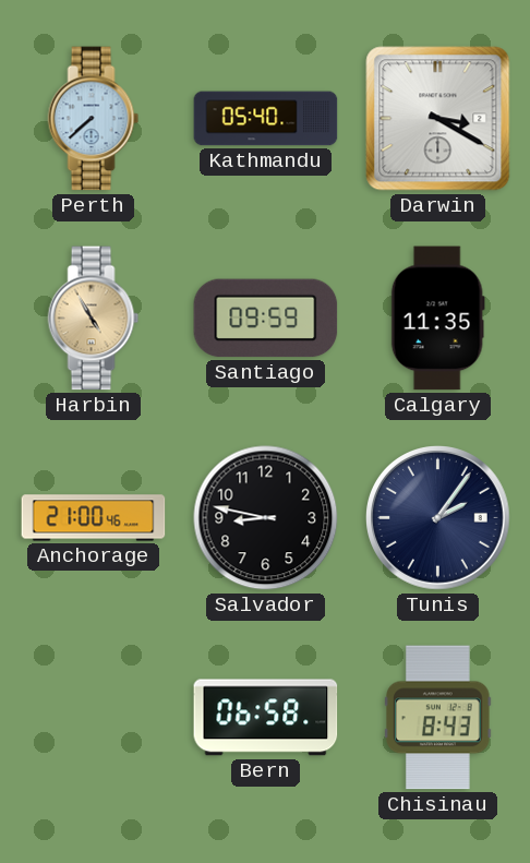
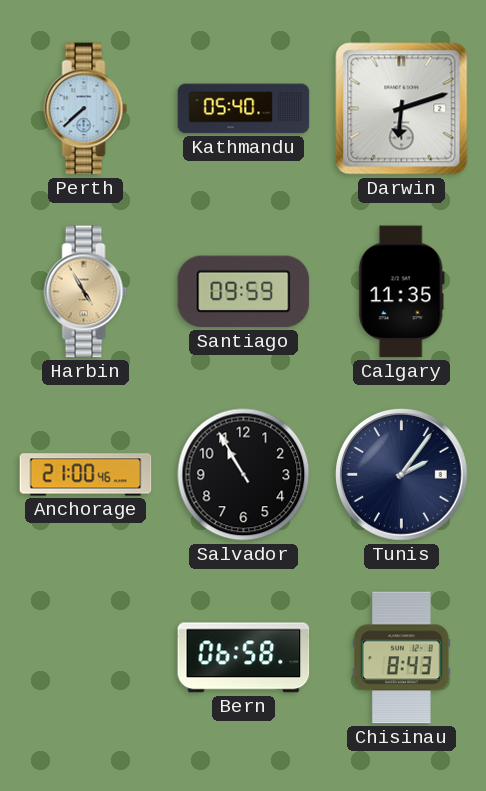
Darwin: 3:20 -> 6:12 (402, 109)
Salvador: 8:47 -> 10:55 (244, 475)
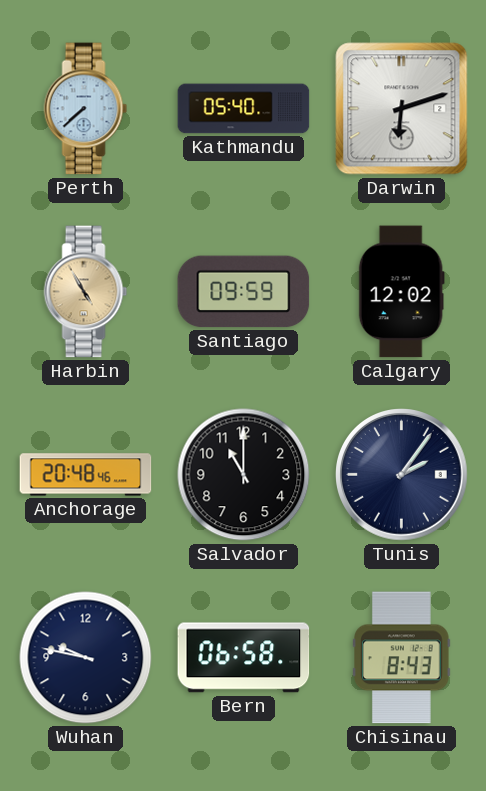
Calgary: 11:35 -> 12:02 (401, 292)
Anchorage: 21:00 -> 20:48 (86, 475)
Salvador: 10:55 -> 11:00 (244, 475)
Wuhan: none -> 9:47 (86, 658)
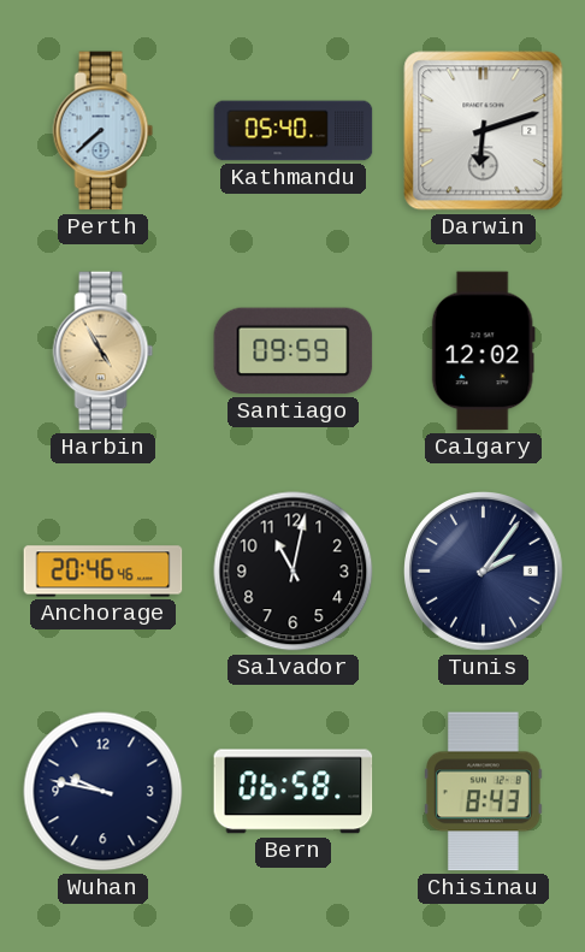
Anchorage: 20:48 -> 20:46 (104, 572)
Salvador: 11:00 -> 11:02 (294, 572)
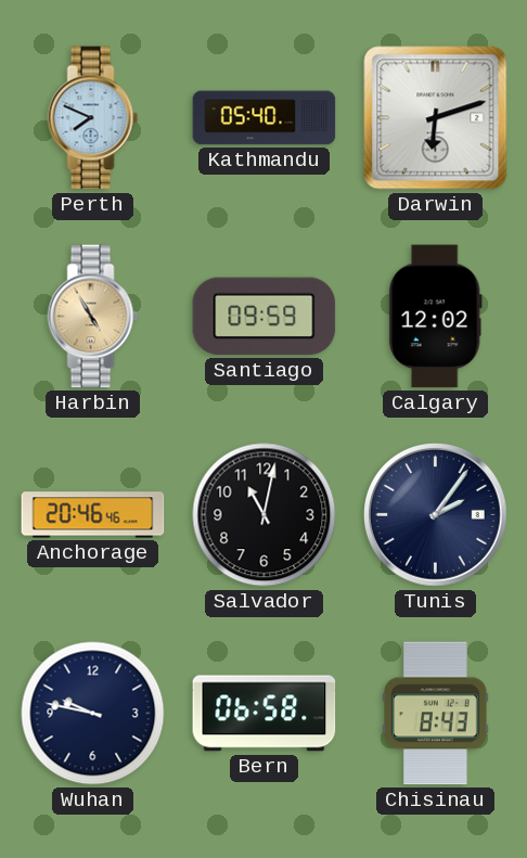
Perth: 7:38 -> 7:49 (93, 118)
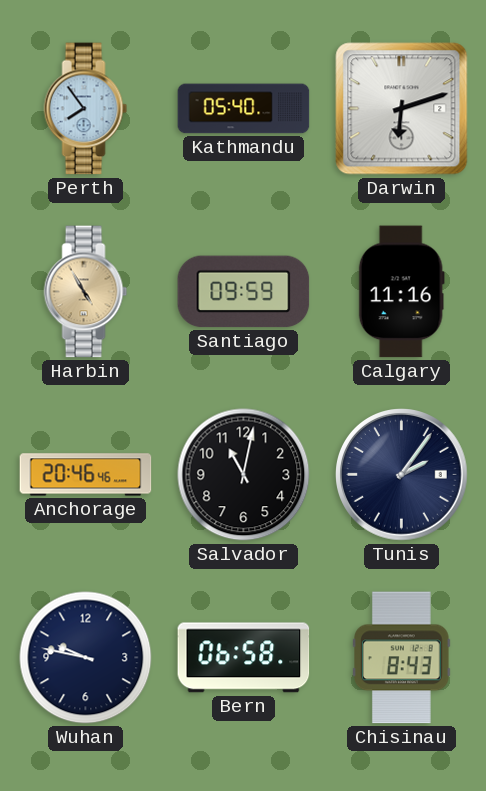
Perth: 7:49 -> 7:54 (86, 109)
Calgary: 12:02 -> 11:16 (401, 292)
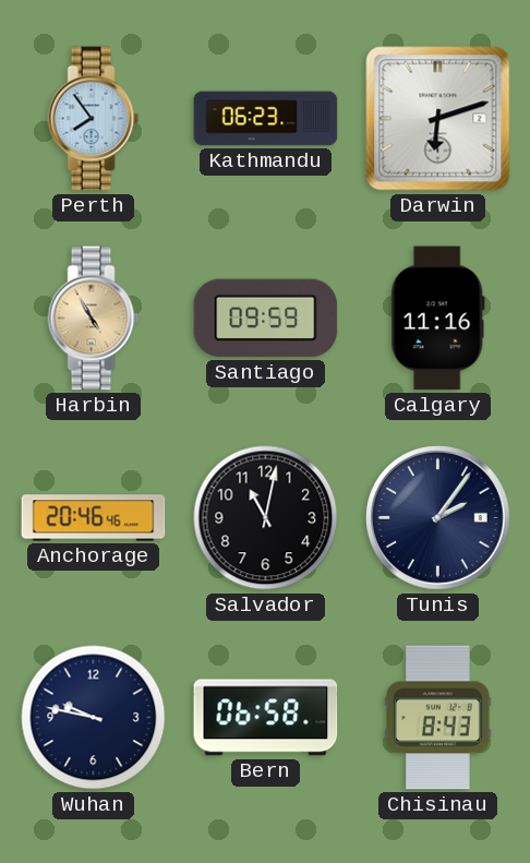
Kathmandu: 05:40 -> 06:23 (266, 119)
